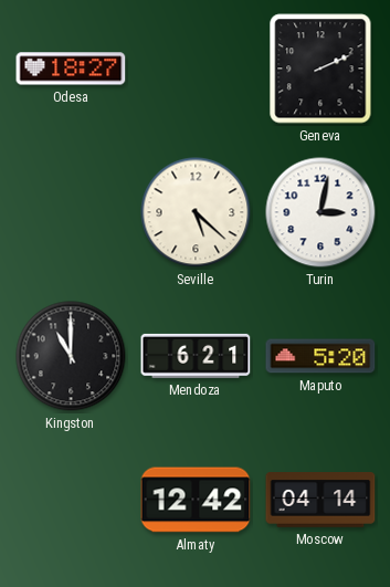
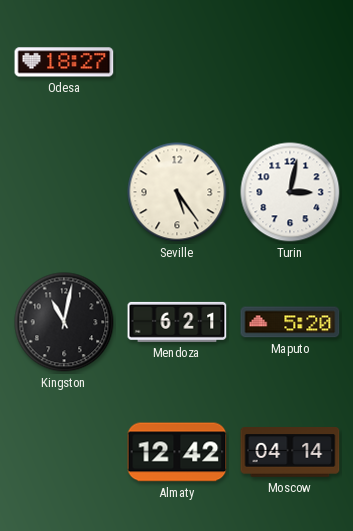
Geneva: 2:11 -> none (320, 69)
Seville: 5:22 -> 5:24 (177, 192)
Kingston: 11:00 -> 11:02 (64, 322)
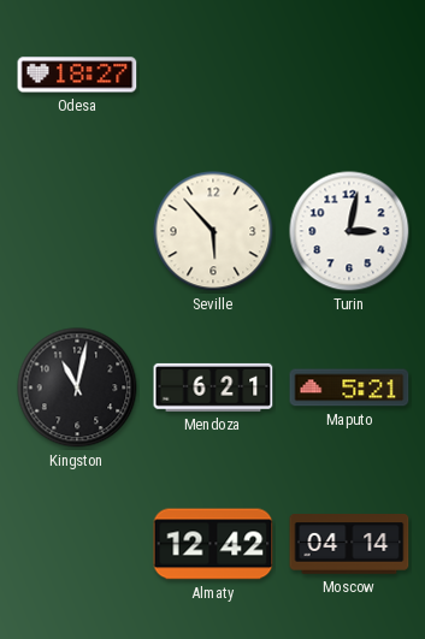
Seville: 5:24 -> 5:53 (213, 231)
Maputo: 5:20 -> 5:21 (349, 387)
